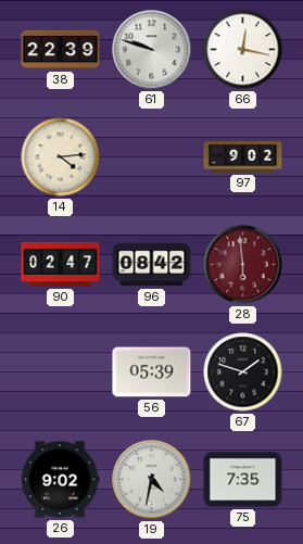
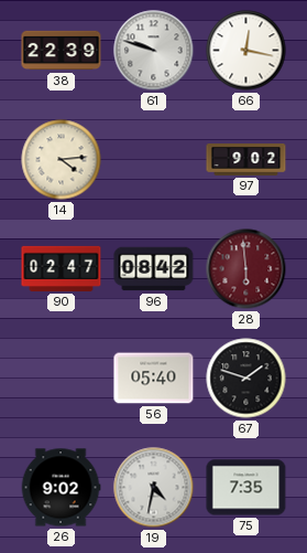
56: 05:39 -> 05:40 (154, 379)
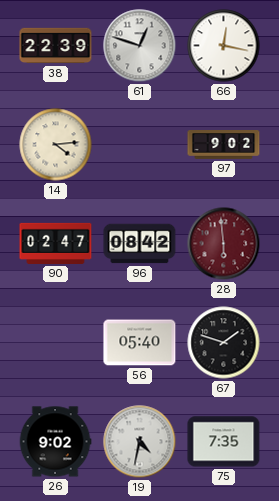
61: 9:48 -> 12:48 (140, 46)
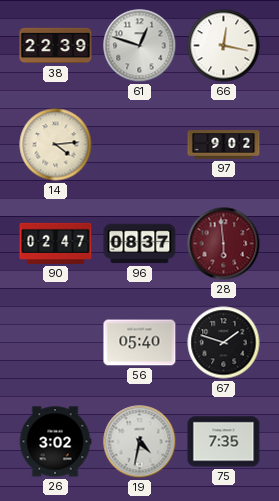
96: 08:42 -> 08:37 (140, 244)
26: 9:02 -> 3:02 (55, 442)
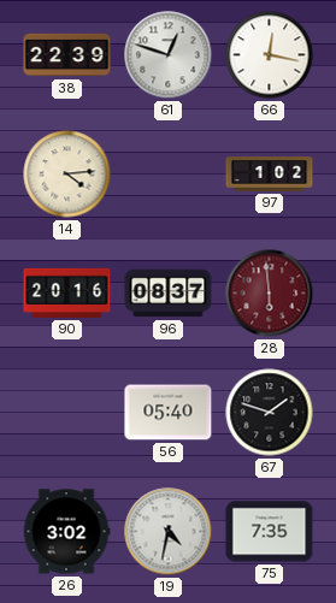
97: 9:02 -> 1:02 (270, 175)
90: 02:47 -> 20:16 (67, 292)
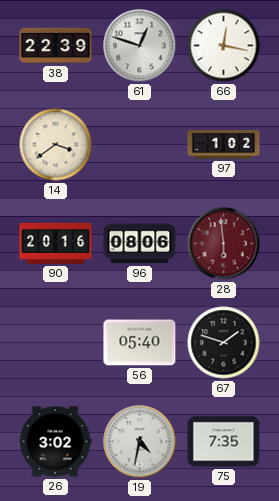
14: 4:14 -> 3:39 (56, 145)
96: 08:37 -> 08:06 (140, 244)
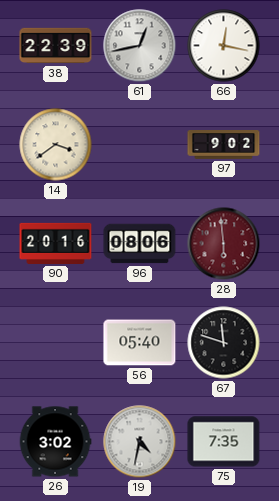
61: 12:48 -> 12:43 (140, 46)
97: 1:02 -> 9:02 (224, 145)
67: 1:48 -> 11:48 (224, 343)
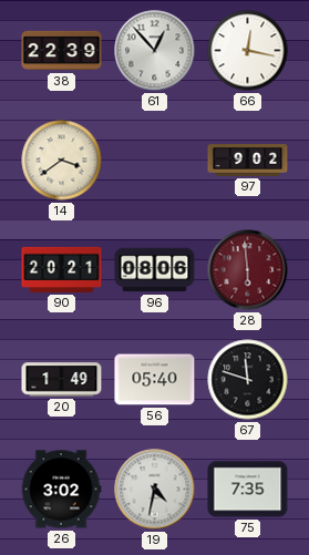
61: 12:43 -> 12:53 (155, 51)
90: 20:16 -> 20:21 (62, 269)
20: none -> 1:49 (62, 380)
